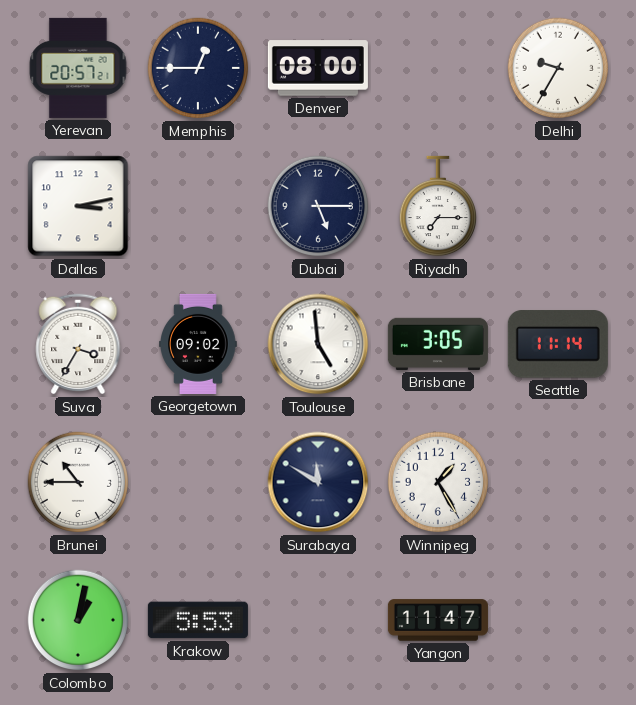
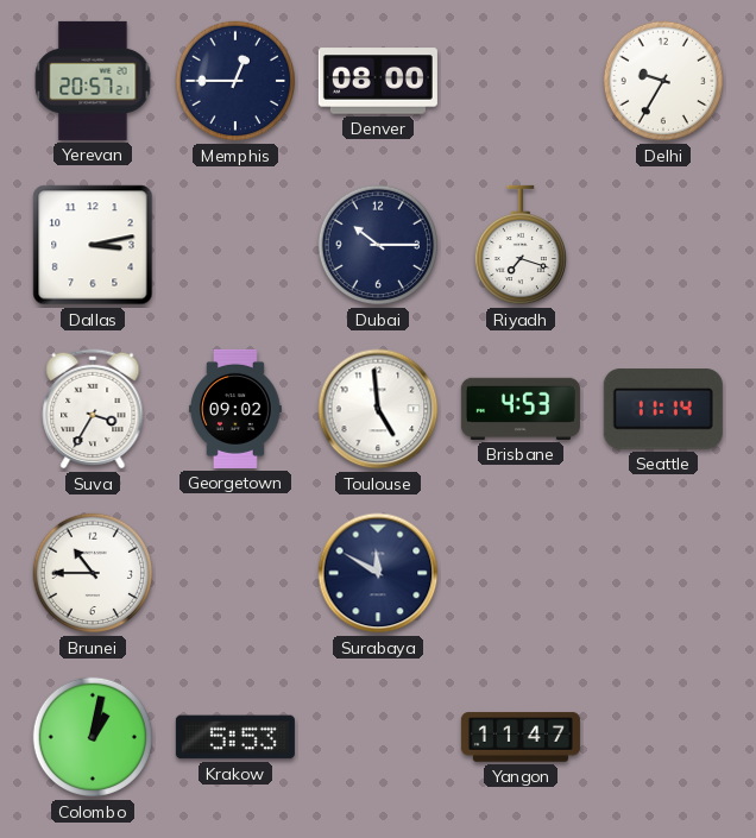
Dubai: 5:15 -> 10:15 (378, 245)
Riyadh: 7:15 -> 7:18 (519, 245)
Brisbane: 3:05 -> 4:53 (521, 409)
Winnipeg: 1:25 -> none (438, 482)
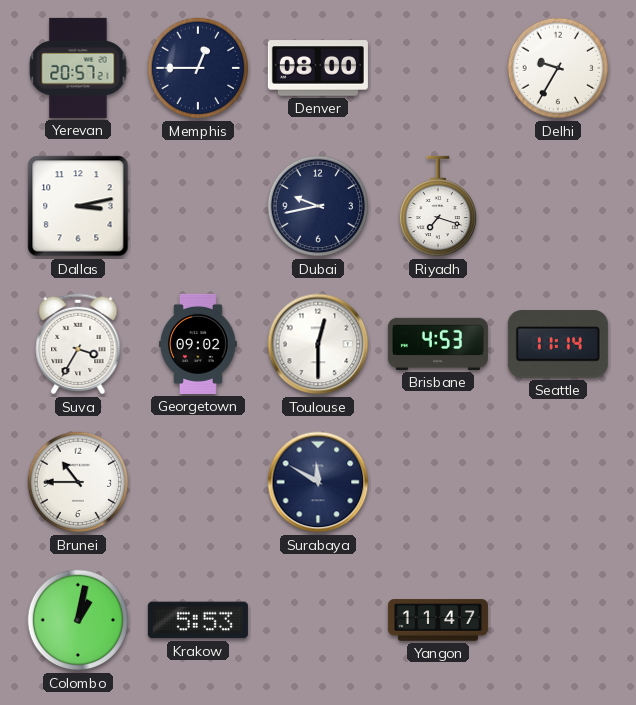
Dubai: 10:15 -> 9:43 (318, 206)
Toulouse: 4:59 -> 12:30 (318, 344)
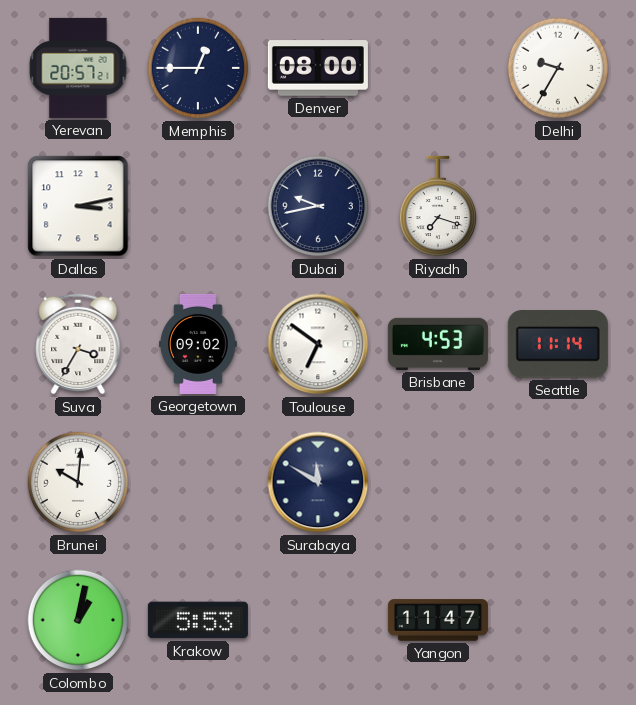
Toulouse: 12:30 -> 6:51 (318, 344)
Brunei: 10:45 -> 10:01 (78, 482)
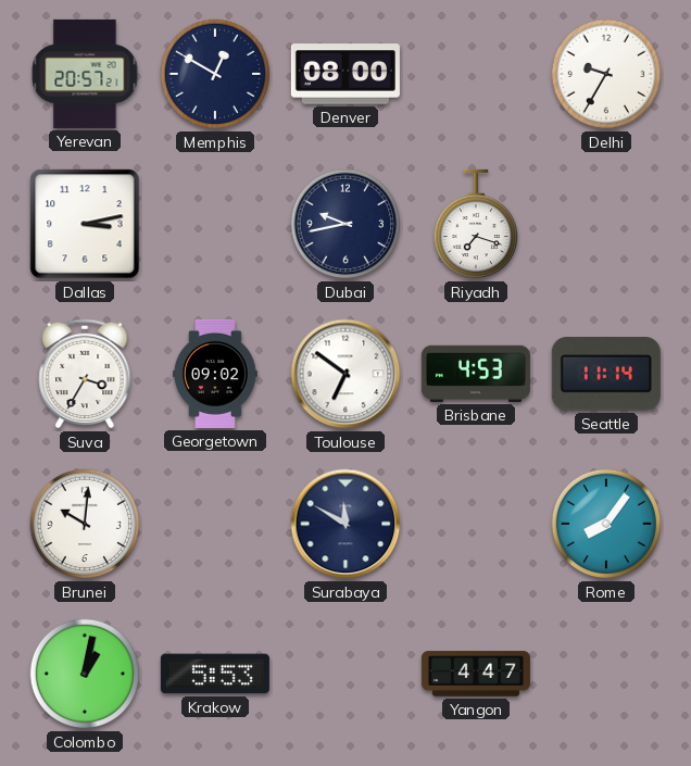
Memphis: 12:45 -> 12:50 (215, 74)
Rome: none -> 8:06 (606, 524)
Yangon: 11:47 -> 4:47 (476, 674)
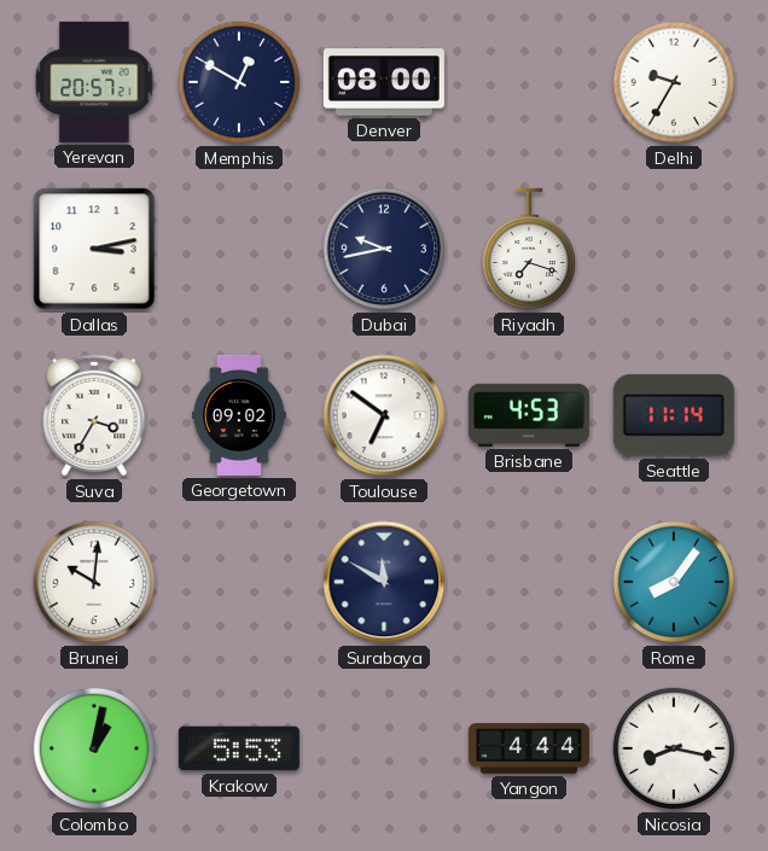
Yangon: 4:47 -> 4:44 (529, 748)
Nicosia: none -> 8:17 (674, 748)
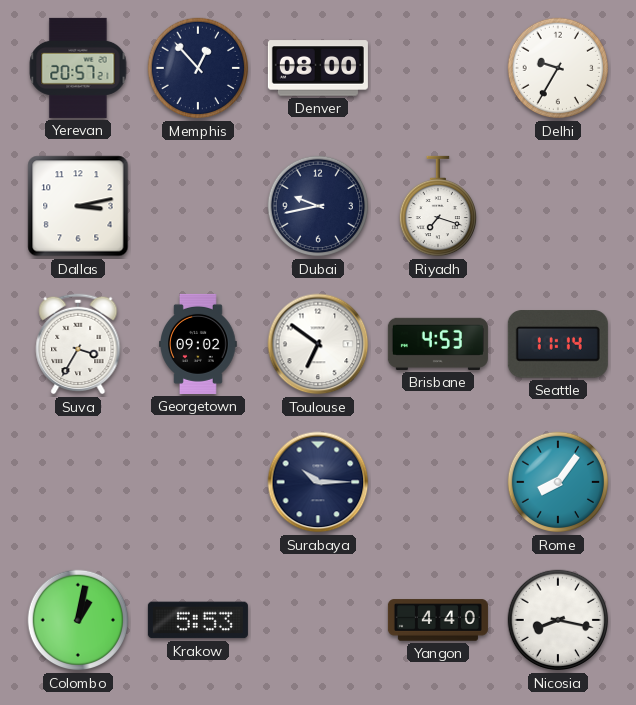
Memphis: 12:50 -> 12:53 (198, 68)
Brunei: 10:01 -> none (94, 582)
Surabaya: 11:50 -> 10:15 (318, 482)
Yangon: 4:44 -> 4:40 (438, 620)
